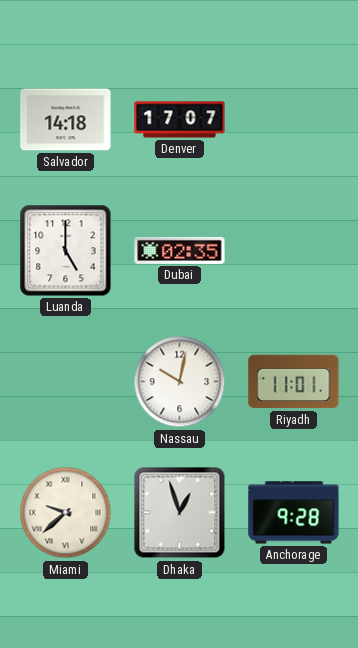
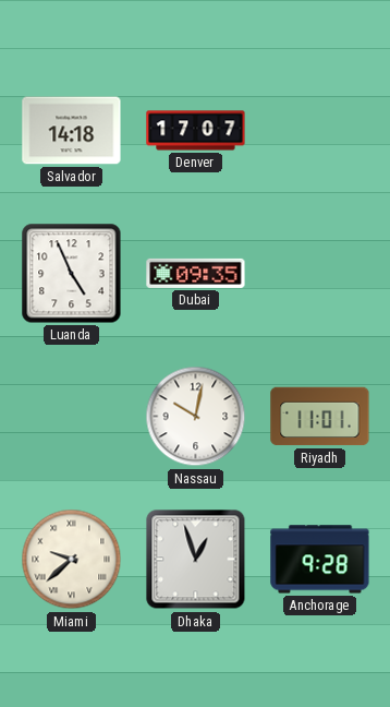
Luanda: 5:00 -> 4:56 (72, 274)
Dubai: 02:35 -> 09:35 (196, 273)
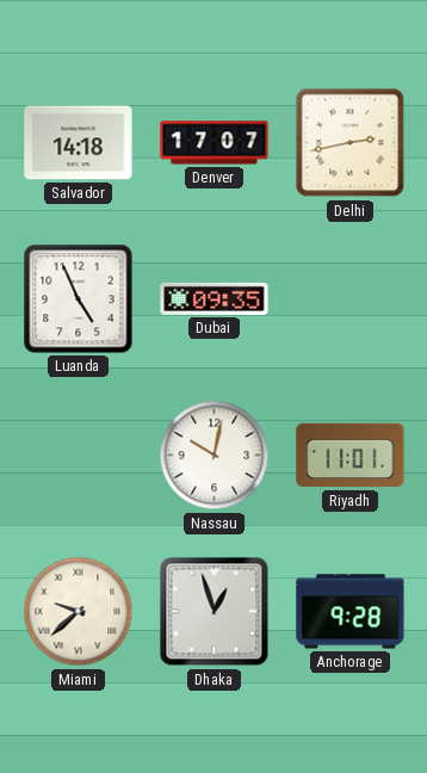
Delhi: none -> 2:43 (351, 143)
